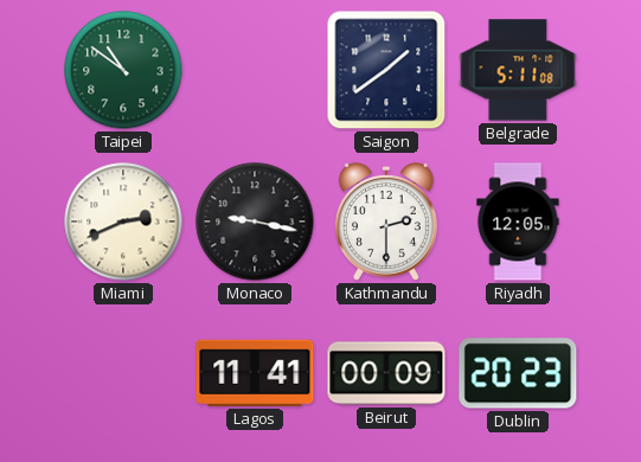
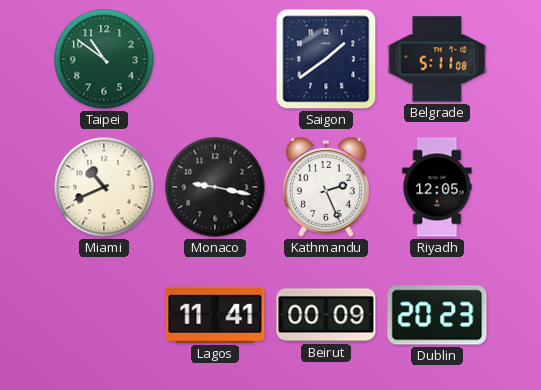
Miami: 2:41 -> 10:41 (104, 187)
Kathmandu: 2:30 -> 2:26 (326, 187)
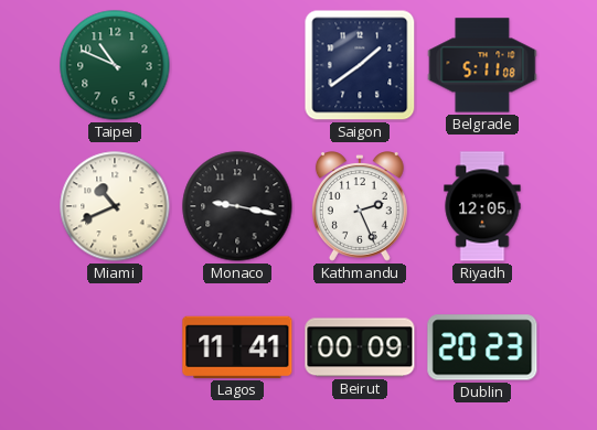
Taipei: 10:51 -> 10:49 (115, 65)
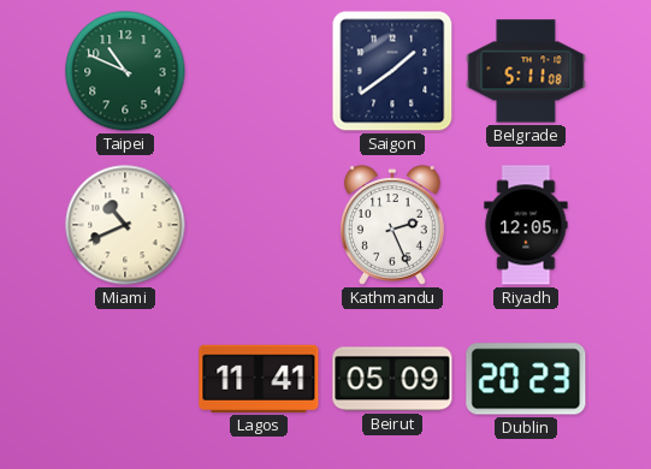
Monaco: 9:17 -> none (237, 206)
Beirut: 00:09 -> 05:09 (392, 379)
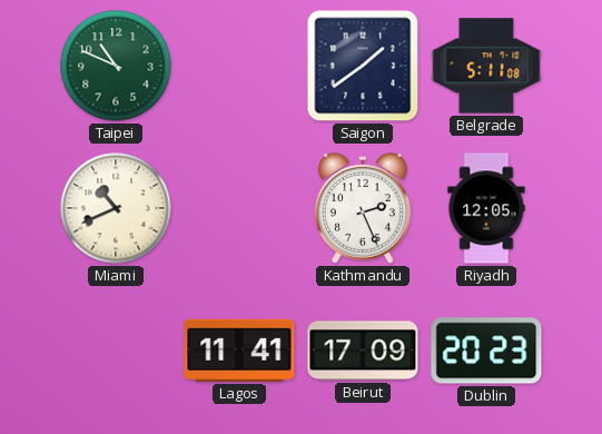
Beirut: 05:09 -> 17:09 (363, 351)
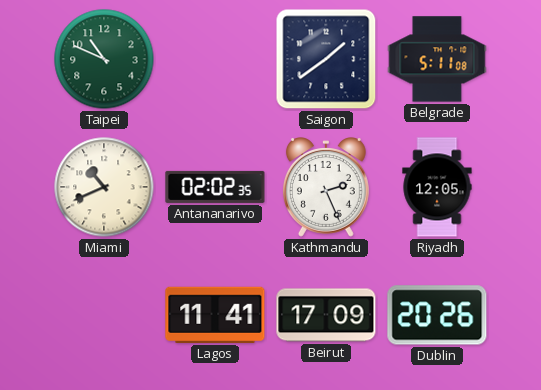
Antananarivo: none -> 02:02 (215, 187)
Dublin: 20:23 -> 20:26 (437, 315)
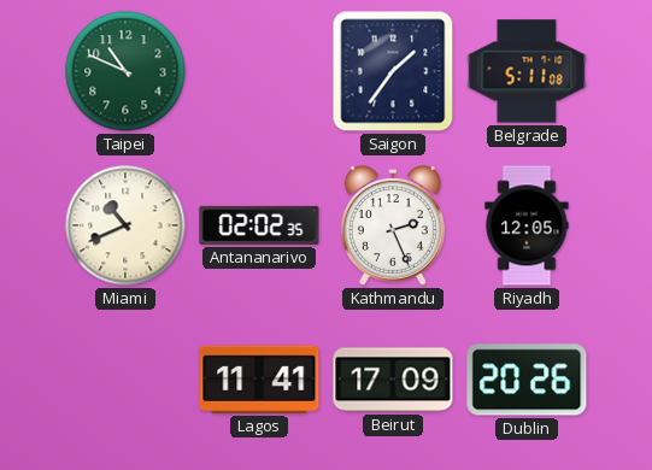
Saigon: 1:39 -> 1:36 (393, 71)
